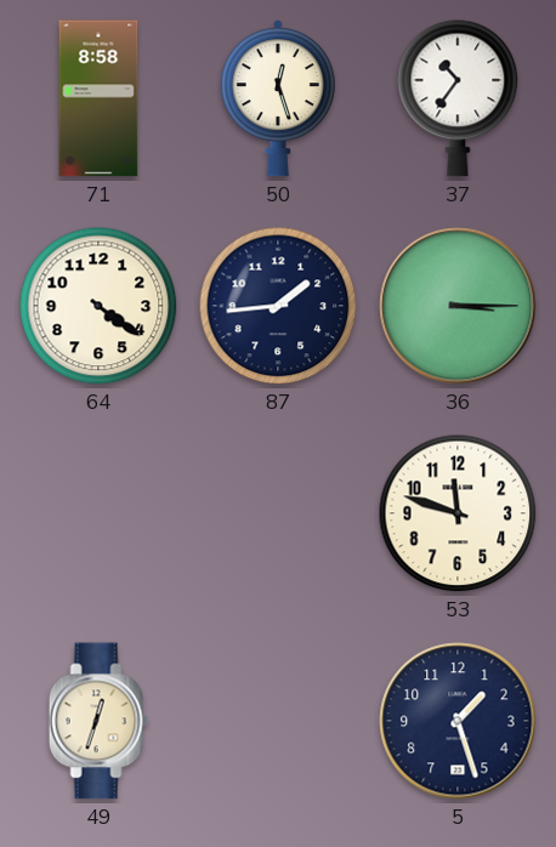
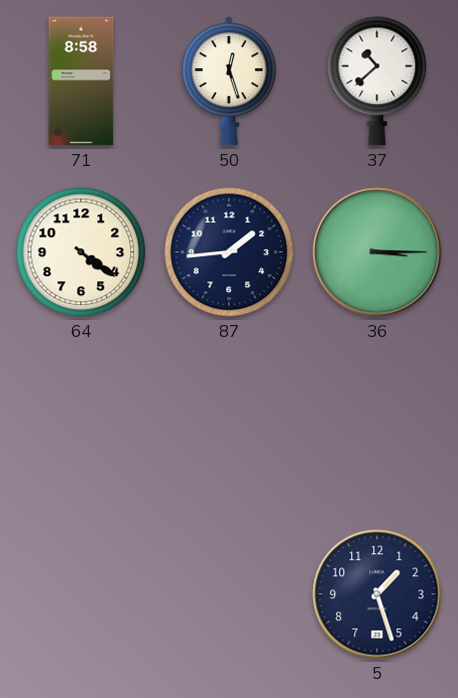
37: 10:36 -> 10:38 (377, 81)
53: 11:48 -> none (458, 513)
49: 12:33 -> none (98, 721)
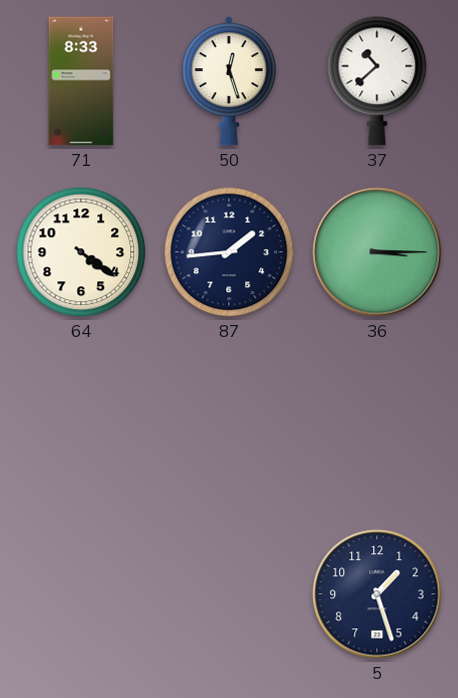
71: 8:58 -> 8:33 (81, 81)
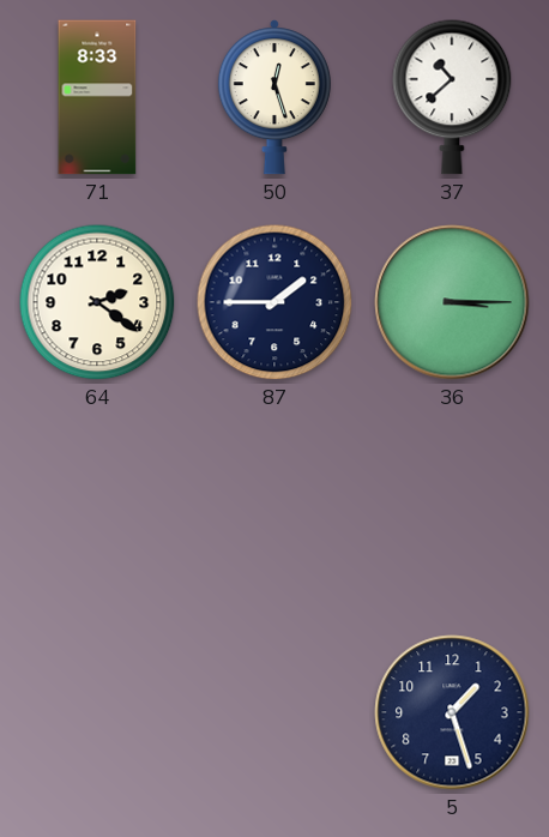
64: 4:21 -> 2:21 (97, 302)
87: 1:44 -> 1:45 (274, 302)
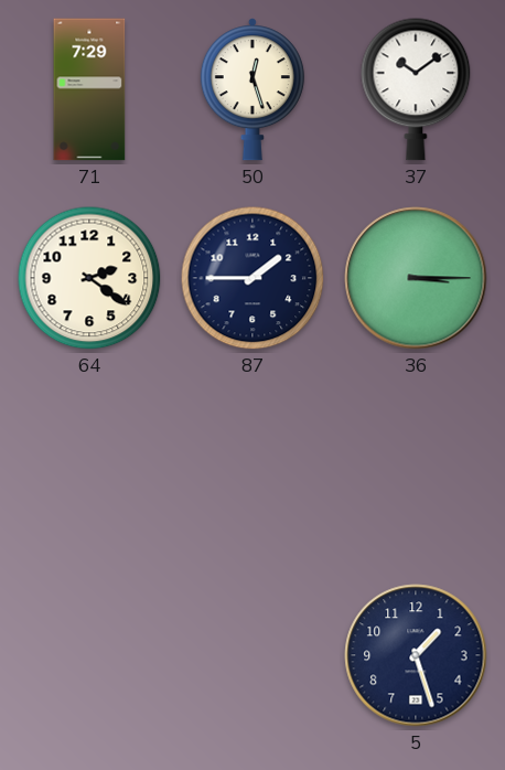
71: 8:33 -> 7:29 (89, 89)
37: 10:38 -> 10:09 (416, 89)
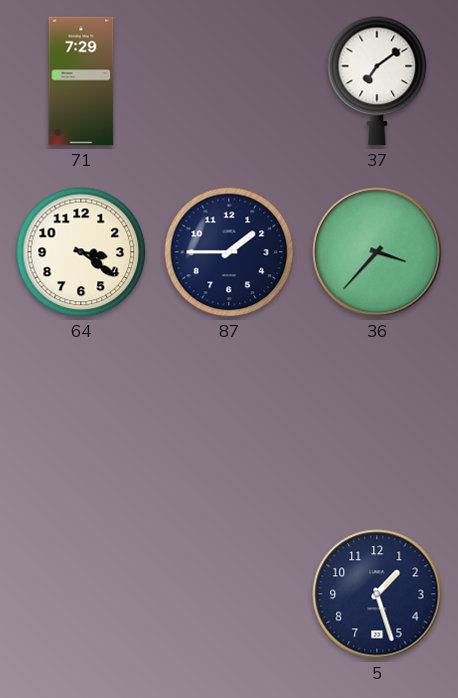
50: 12:27 -> none (253, 89)
37: 10:09 -> 7:09 (377, 81)
64: 2:21 -> 3:21 (81, 252)
36: 3:15 -> 3:37 (377, 252)
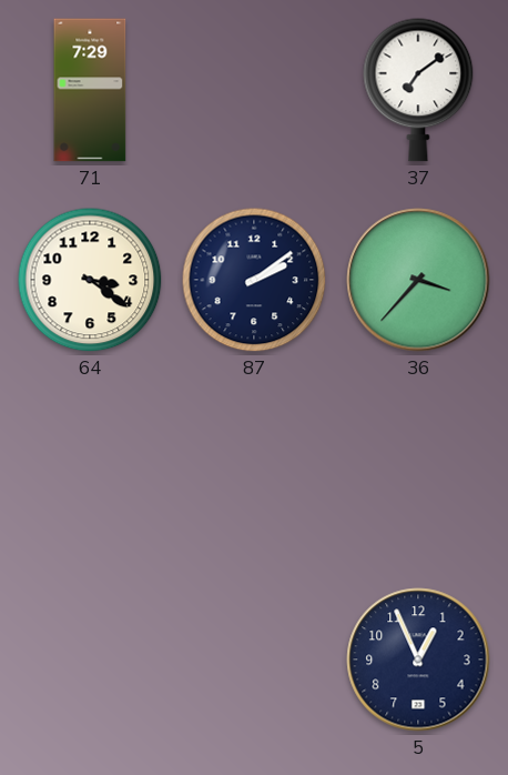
87: 1:45 -> 2:09 (254, 280)
5: 1:27 -> 12:56 (418, 660)
